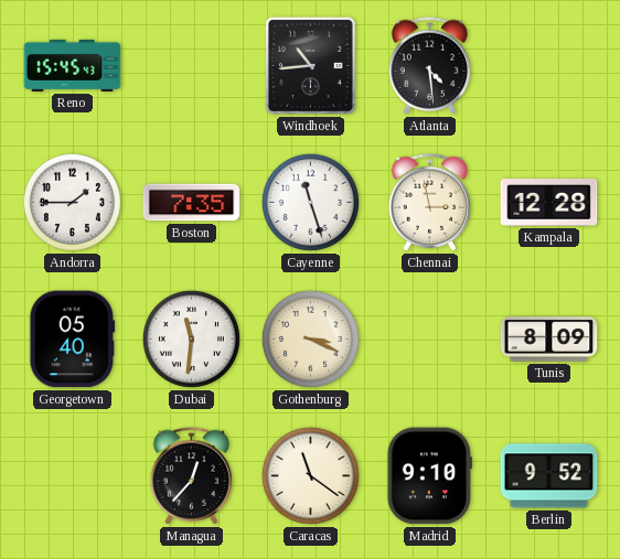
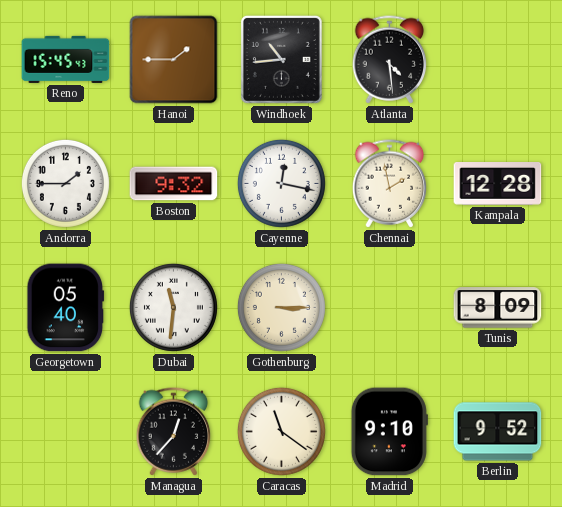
Hanoi: none -> 1:45 (174, 60)
Boston: 7:35 -> 9:32 (174, 184)
Cayenne: 11:27 -> 12:17 (281, 183)
Chennai: 2:58 -> 1:58 (390, 184)
Gothenburg: 3:19 -> 3:15 (281, 307)
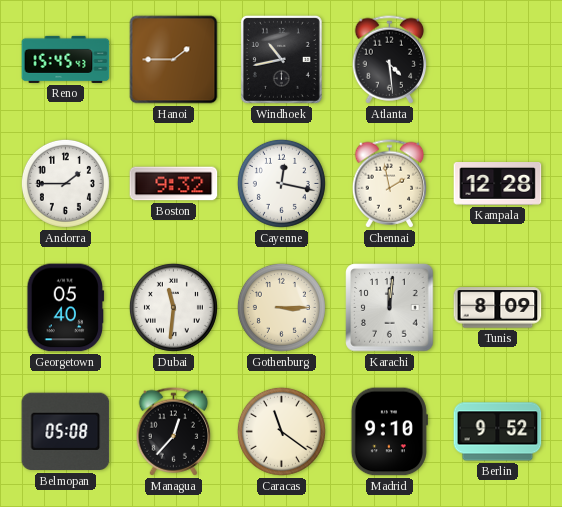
Windhoek: 10:44 -> 10:43 (281, 59)
Karachi: none -> 12:01 (390, 308)
Belmopan: none -> 05:08 (66, 432)
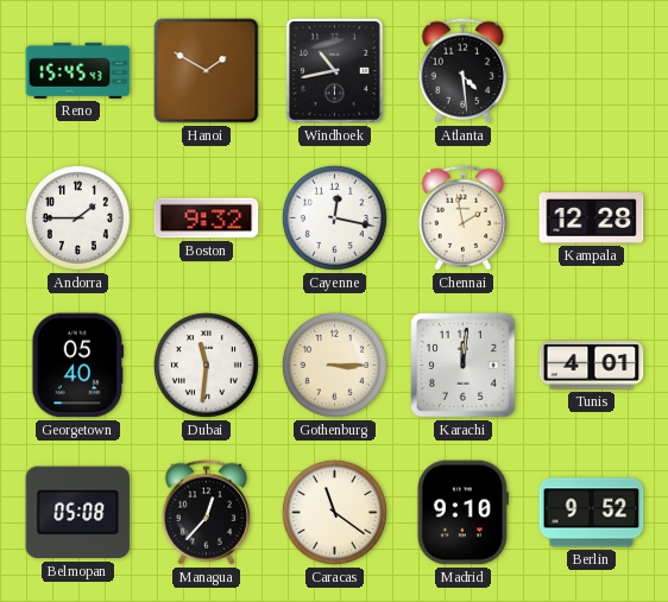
Hanoi: 1:45 -> 1:50 (207, 71)
Tunis: 8:09 -> 4:01 (592, 366)
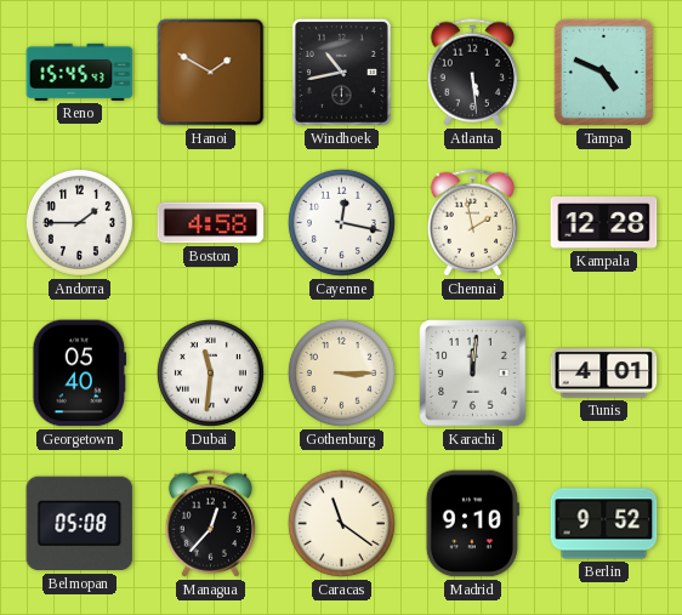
Atlanta: 4:29 -> 5:29 (473, 73)
Tampa: none -> 4:49 (603, 72)
Boston: 9:32 -> 4:58 (211, 223)
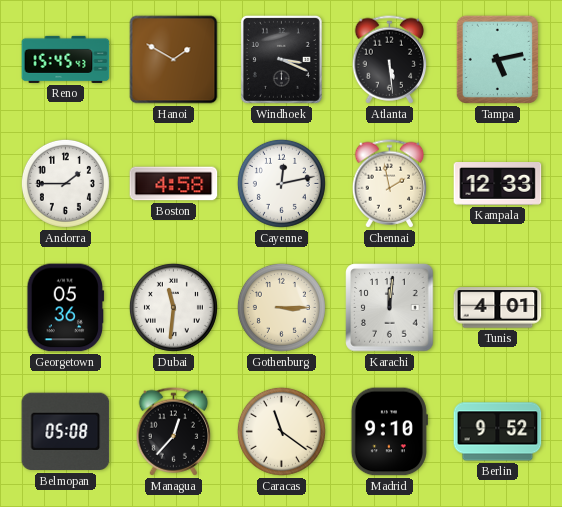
Windhoek: 10:43 -> 3:19 (281, 59)
Tampa: 4:49 -> 5:13 (497, 59)
Cayenne: 12:17 -> 12:13 (281, 183)
Kampala: 12:28 -> 12:33 (498, 184)
Georgetown: 05:40 -> 05:36 (66, 308)
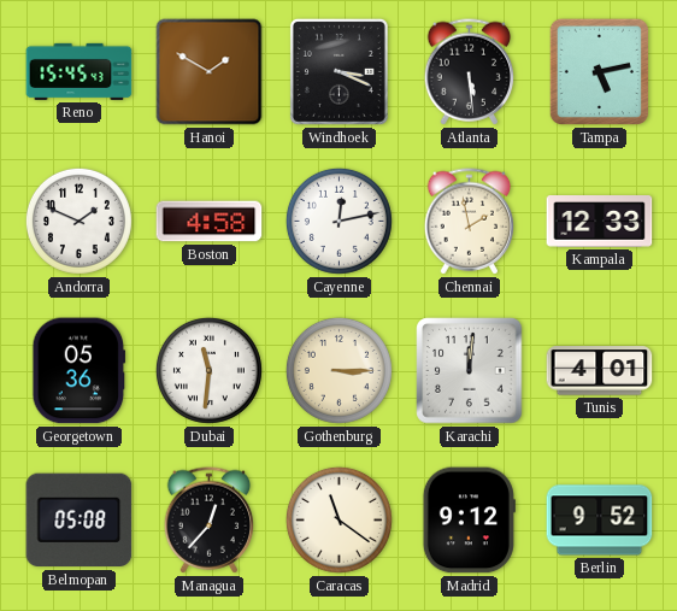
Andorra: 1:45 -> 1:49 (78, 221)
Madrid: 9:10 -> 9:12 (469, 521)
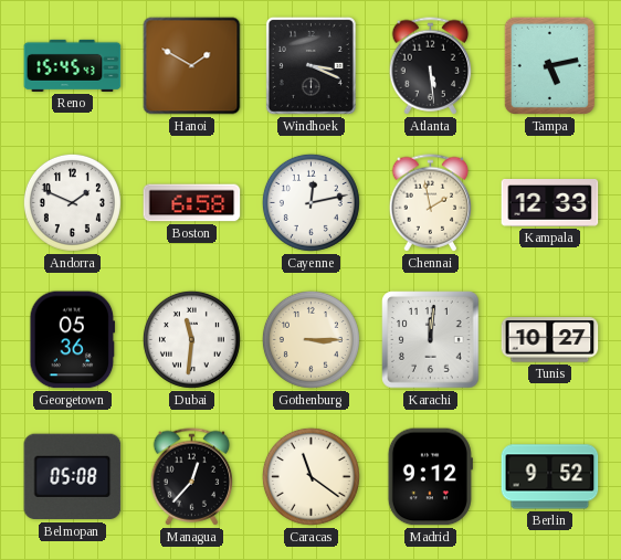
Boston: 4:58 -> 6:58 (192, 203)
Tunis: 4:01 -> 10:27 (550, 340)
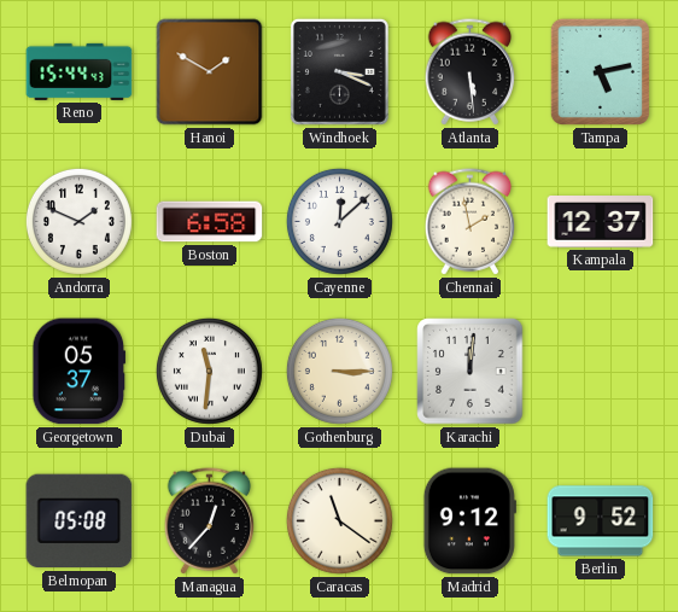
Reno: 15:45 -> 15:44 (80, 71)
Cayenne: 12:13 -> 12:08 (339, 221)
Kampala: 12:33 -> 12:37 (601, 222)
Georgetown: 05:36 -> 05:37 (80, 372)
Tunis: 10:27 -> none (550, 340)
